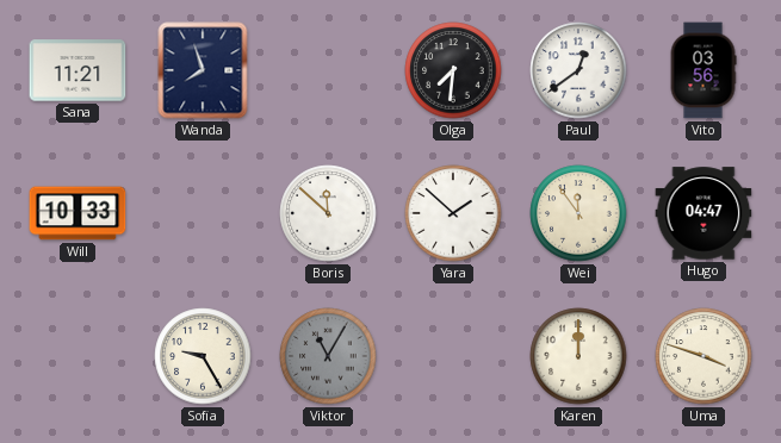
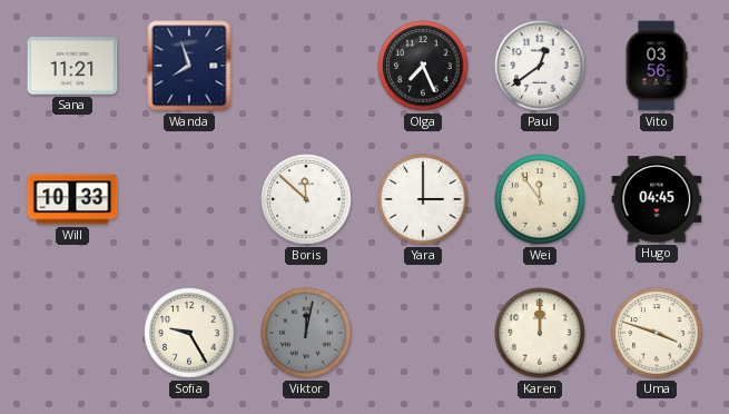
Olga: 7:31 -> 7:26 (423, 66)
Yara: 1:52 -> 3:00 (423, 199)
Hugo: 04:47 -> 04:45 (657, 199)
Viktor: 11:05 -> 12:02 (306, 333)
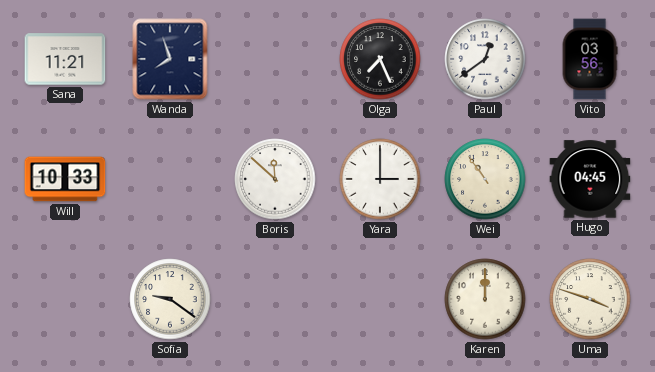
Wei: 11:54 -> 10:54 (485, 179)
Sofia: 9:25 -> 9:21 (170, 299)
Viktor: 12:02 -> none (306, 333)
